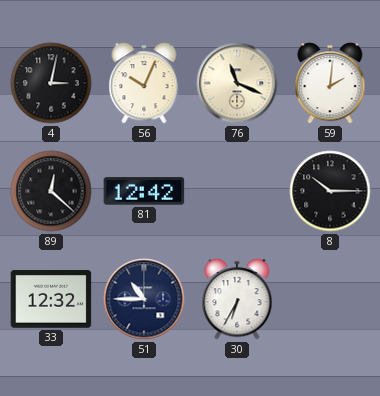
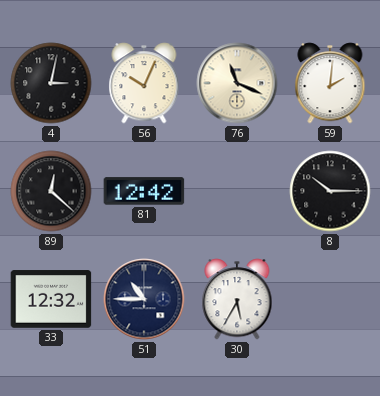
30: 6:35 -> 5:35 (237, 299)
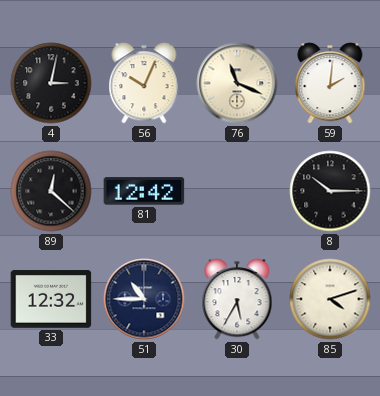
85: none -> 4:12 (330, 299)
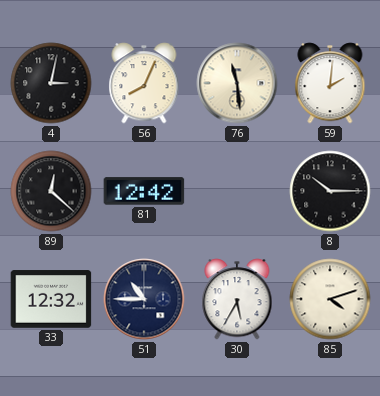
56: 10:04 -> 8:04 (144, 83)
76: 11:19 -> 11:29 (237, 83)
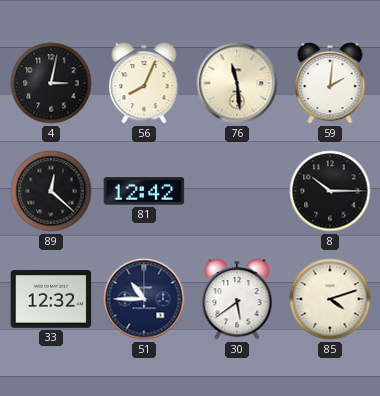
30: 5:35 -> 5:39 (237, 299)
